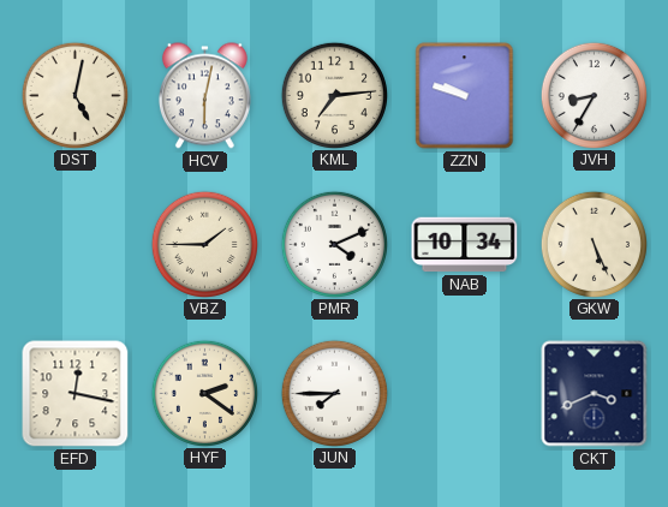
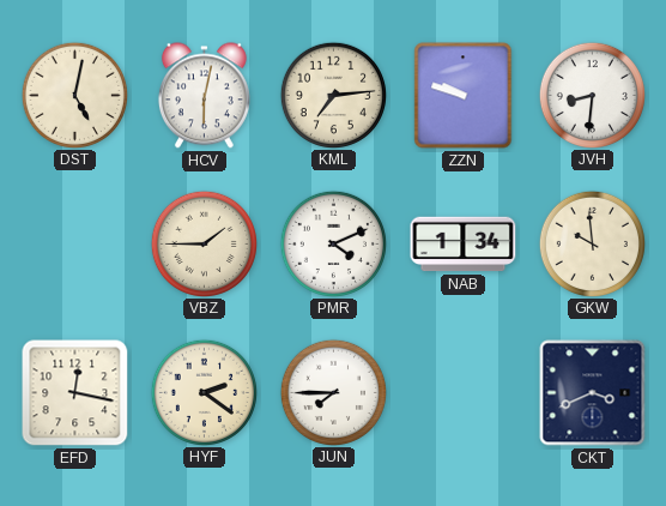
JVH: 8:35 -> 8:31 (592, 95)
NAB: 10:34 -> 1:34 (464, 245)
GKW: 5:26 -> 9:59 (592, 243)
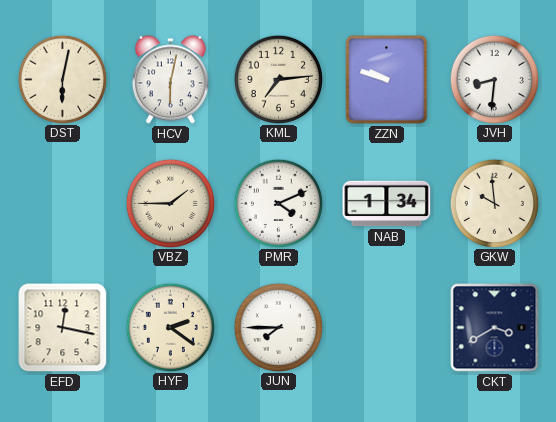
DST: 5:02 -> 6:02 (62, 79)
CKT: 3:41 -> 3:40 (495, 328)
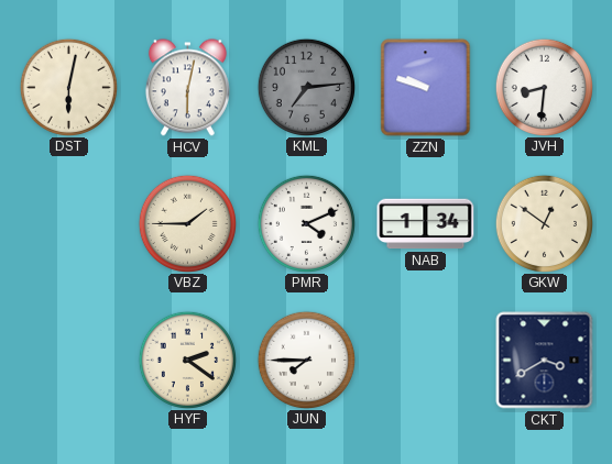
KML dial: cream -> grey (306, 87)
GKW: 9:59 -> 12:51 (544, 223)
EFD: 12:17 -> none (63, 328)
